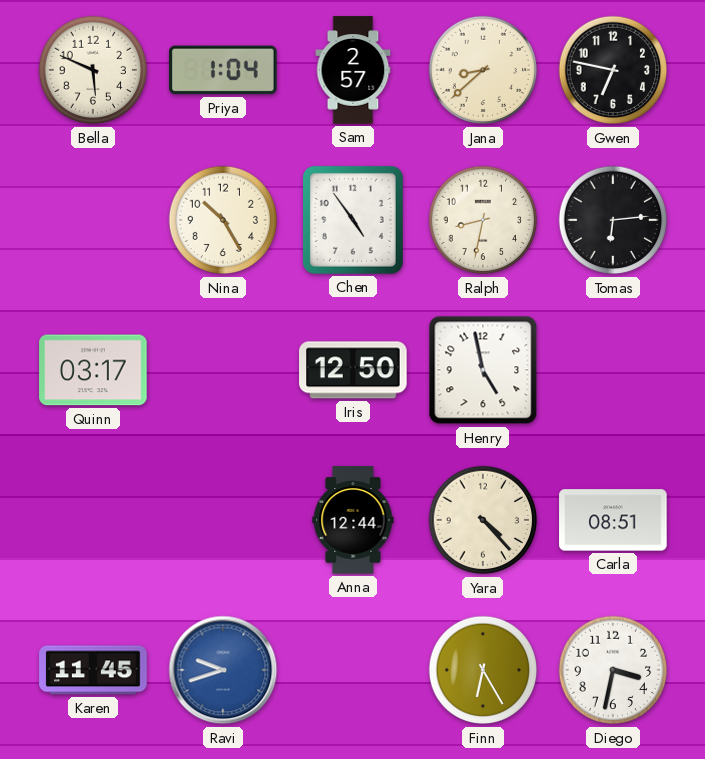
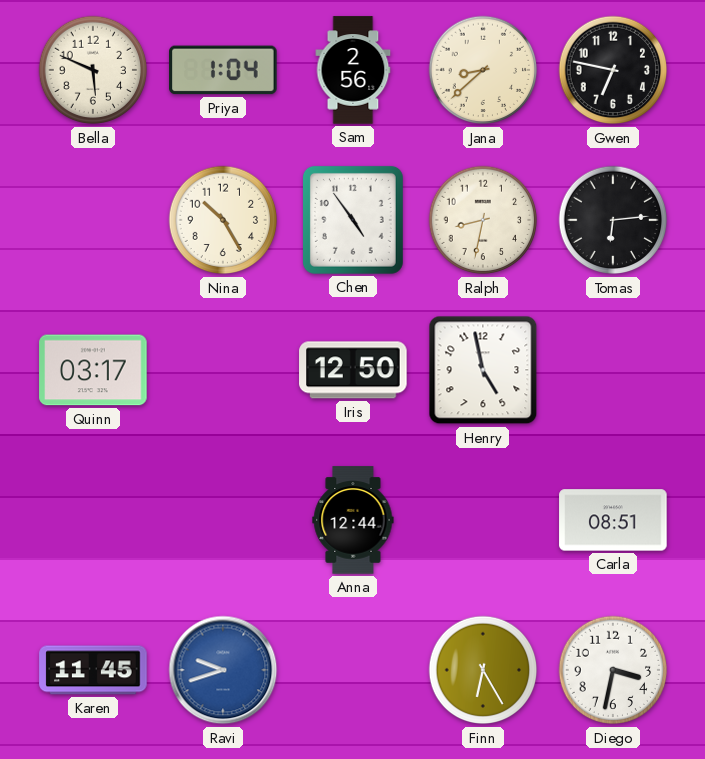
Sam: 2:57 -> 2:56 (353, 70)
Yara: 4:23 -> none (483, 520)
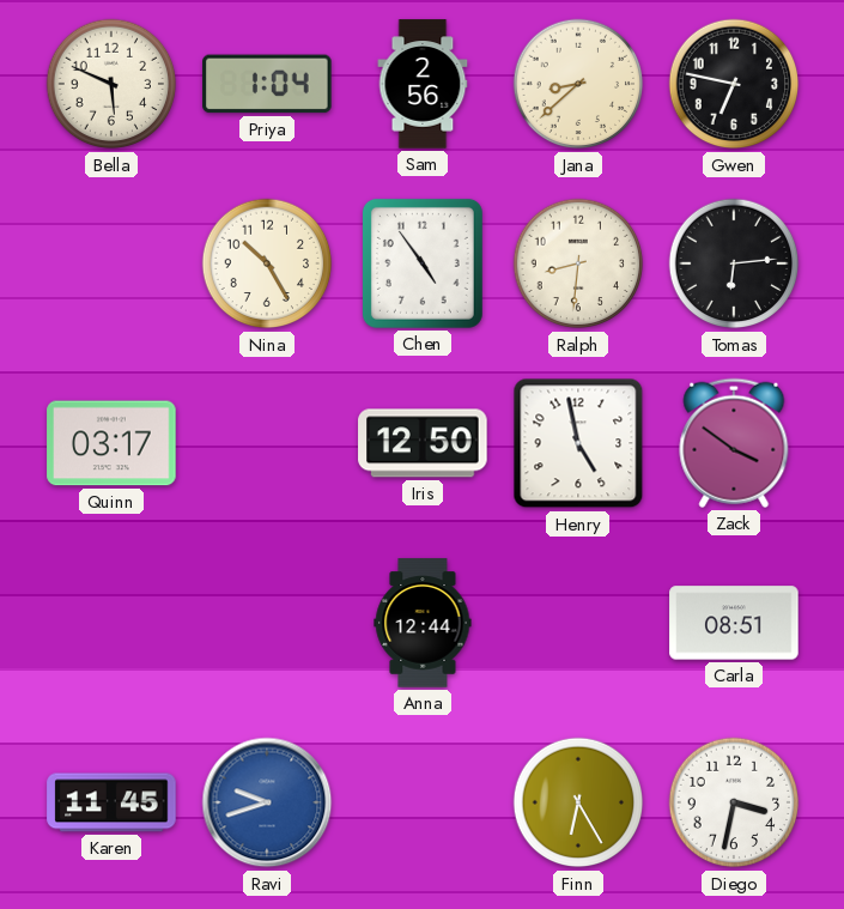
Ralph: 8:32 -> 8:31 (578, 263)
Zack: none -> 3:51 (734, 443)
